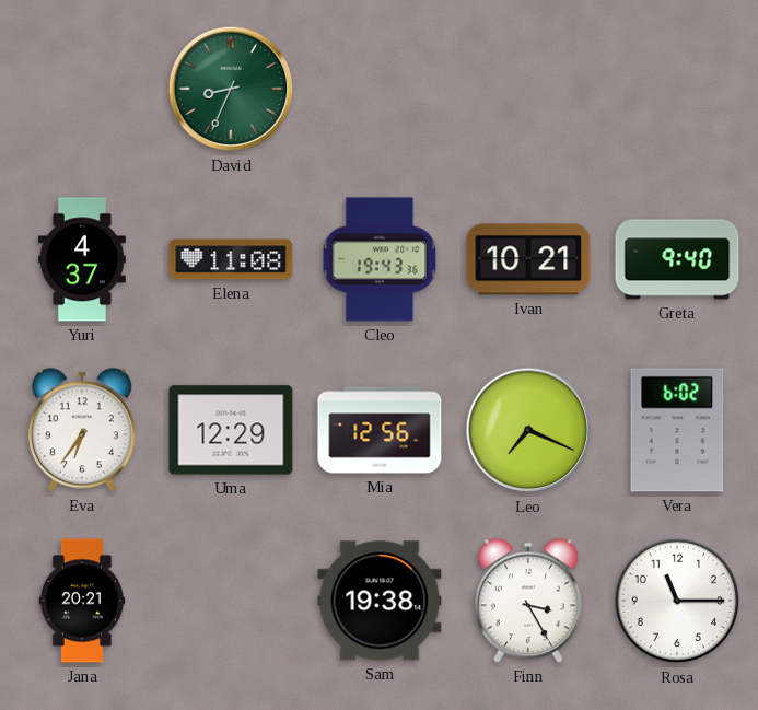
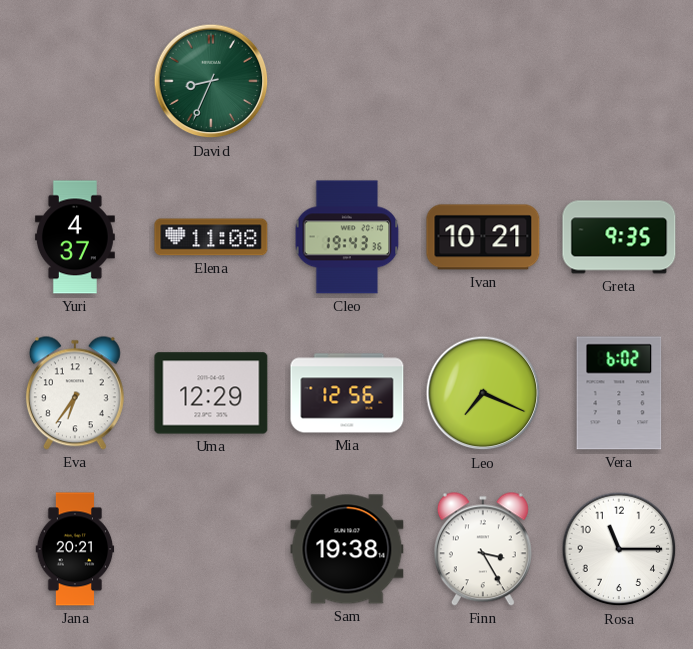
Greta: 9:40 -> 9:35 (619, 237)
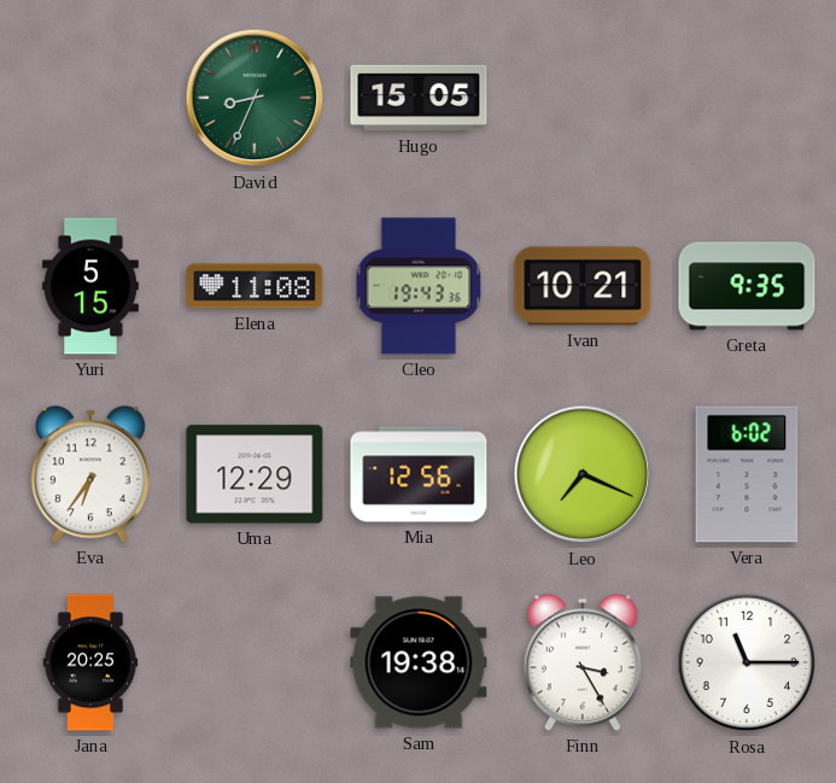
Hugo: none -> 15:05 (419, 98)
Yuri: 4:37 -> 5:15 (90, 286)
Jana: 20:21 -> 20:25 (90, 662)
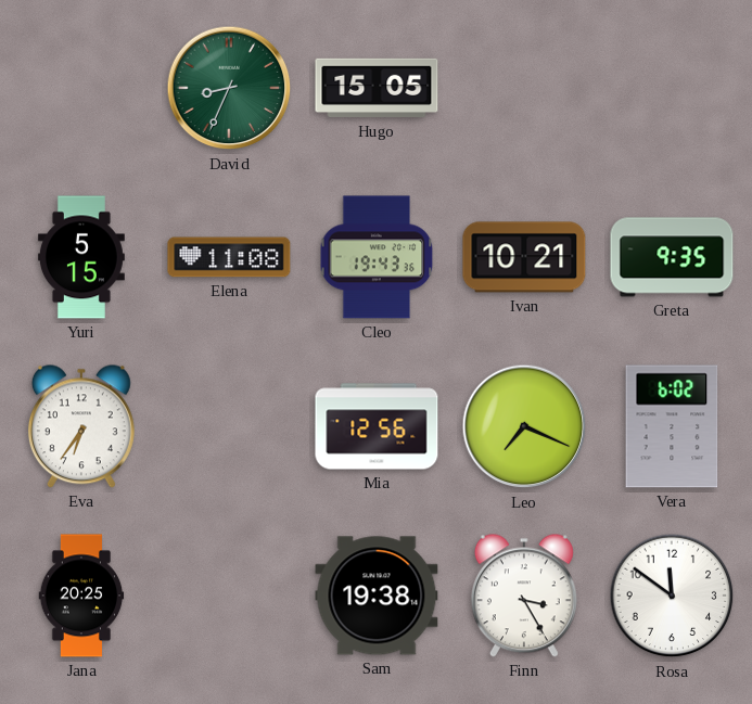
Uma: 12:29 -> none (255, 474)
Rosa: 11:15 -> 11:51 (672, 596)
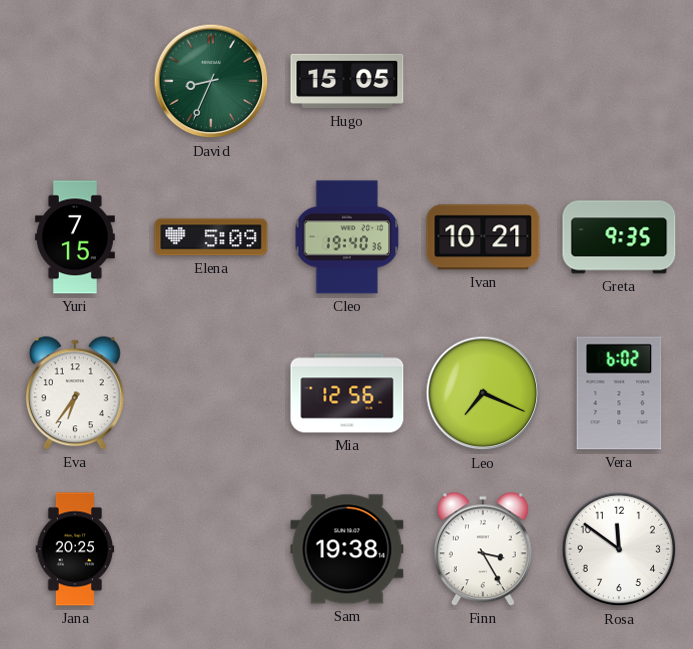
Yuri: 5:15 -> 7:15 (75, 237)
Elena: 11:08 -> 5:09 (211, 237)
Cleo: 19:43 -> 19:40 (347, 237)
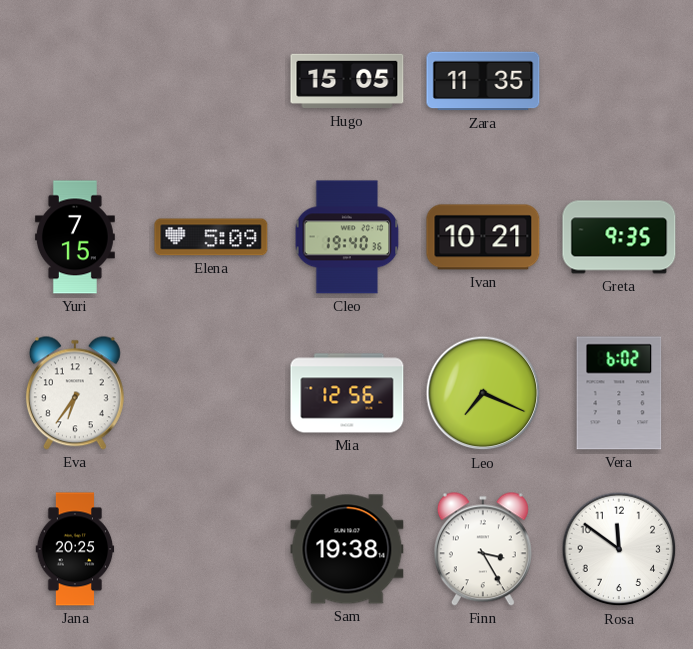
David: 8:34 -> none (211, 81)
Zara: none -> 11:35 (483, 81)
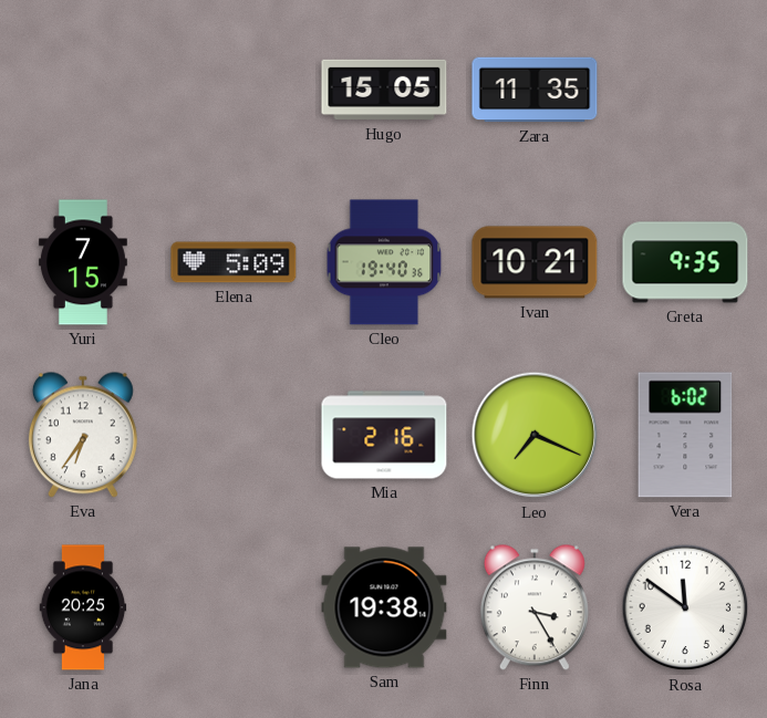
Mia: 12:56 -> 2:16 (384, 435)
